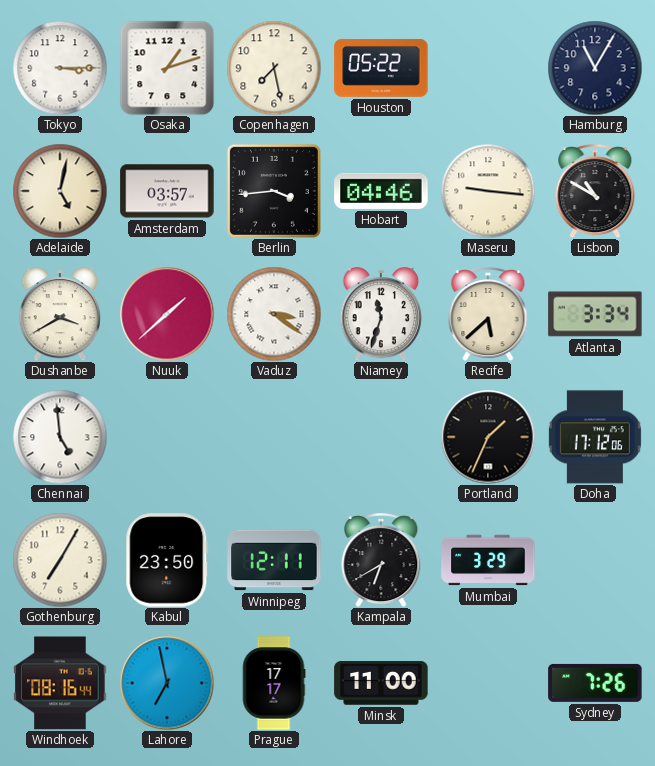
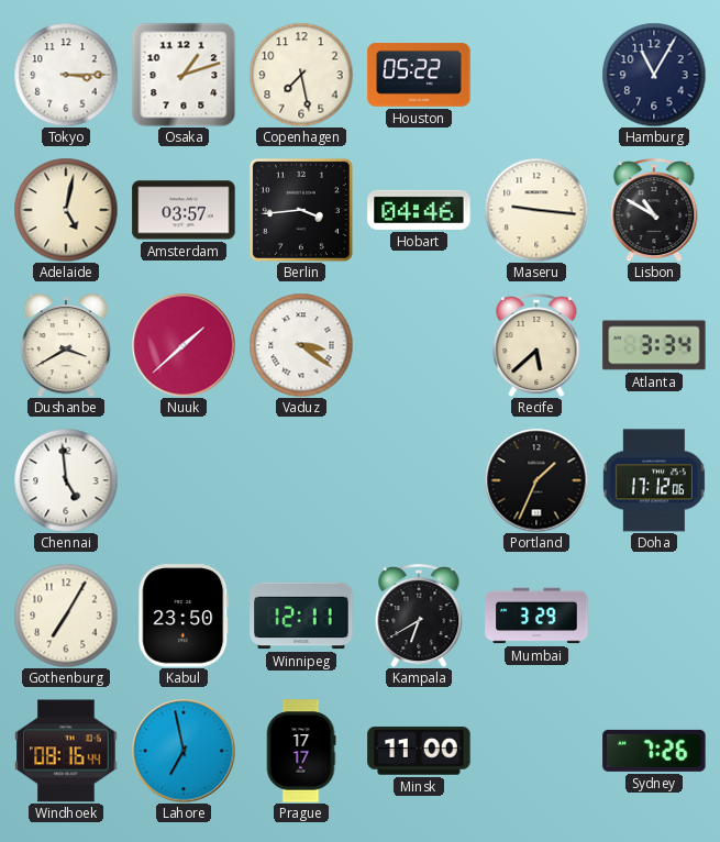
Niamey: 11:33 -> none (381, 315)
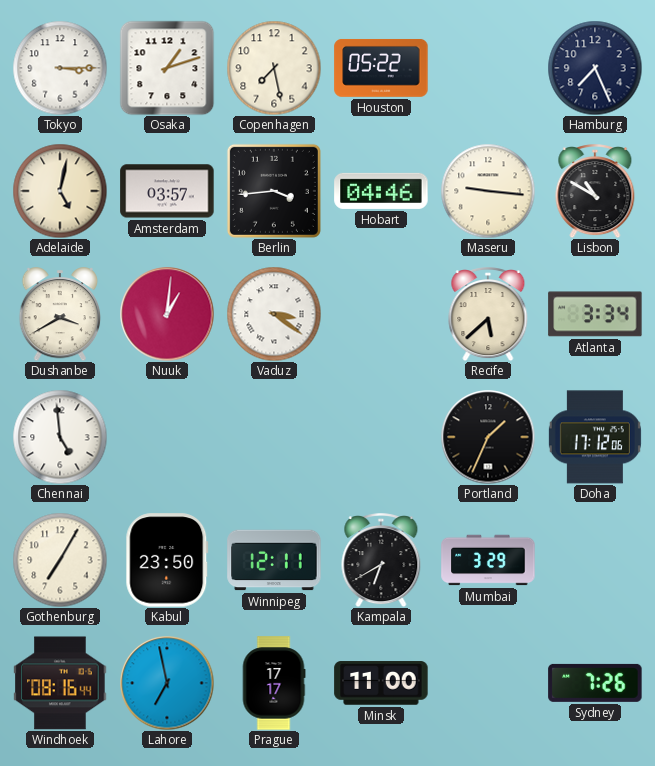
Hamburg: 11:05 -> 7:26 (595, 68)
Nuuk: 1:38 -> 1:01 (167, 314)
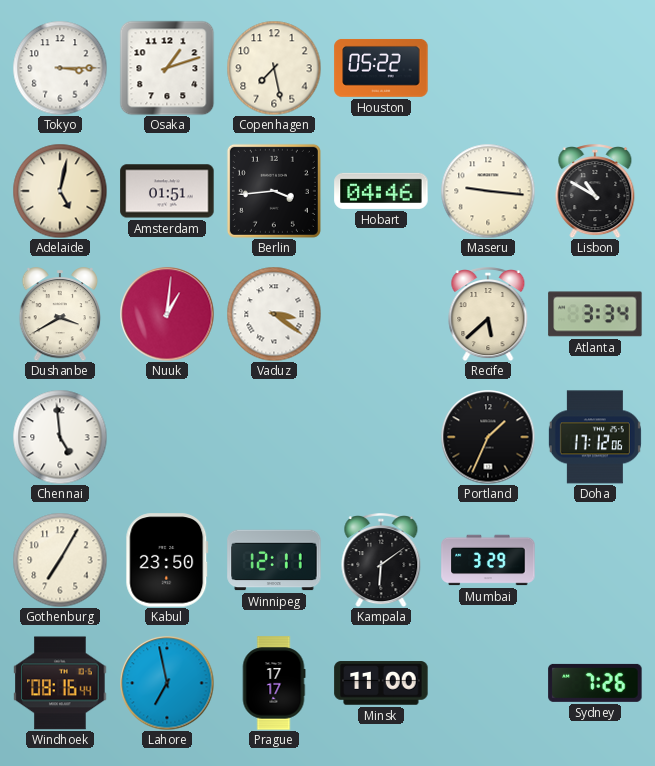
Hamburg: 7:26 -> none (595, 68)
Amsterdam: 03:57 -> 01:51 (167, 191)
Kampala: 6:40 -> 6:09 (381, 560)
